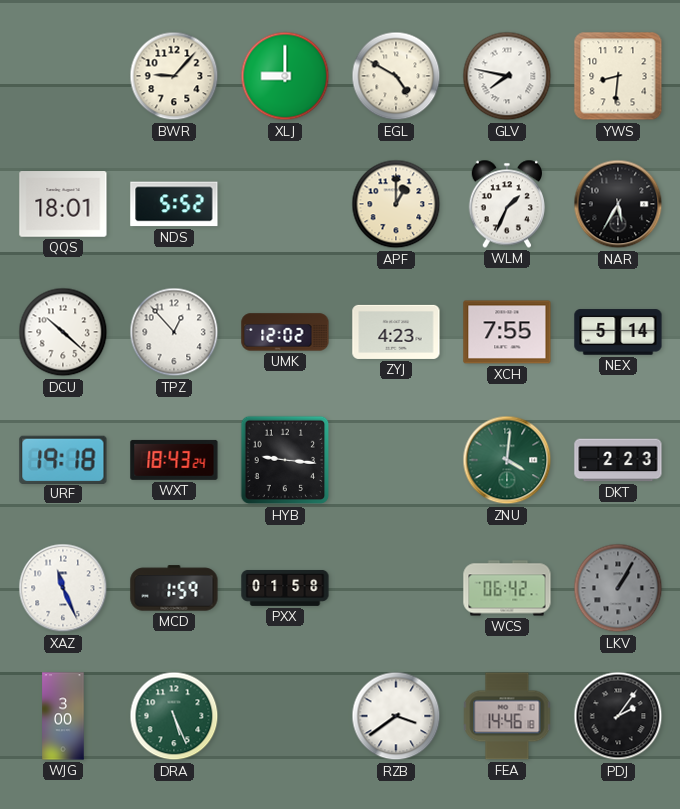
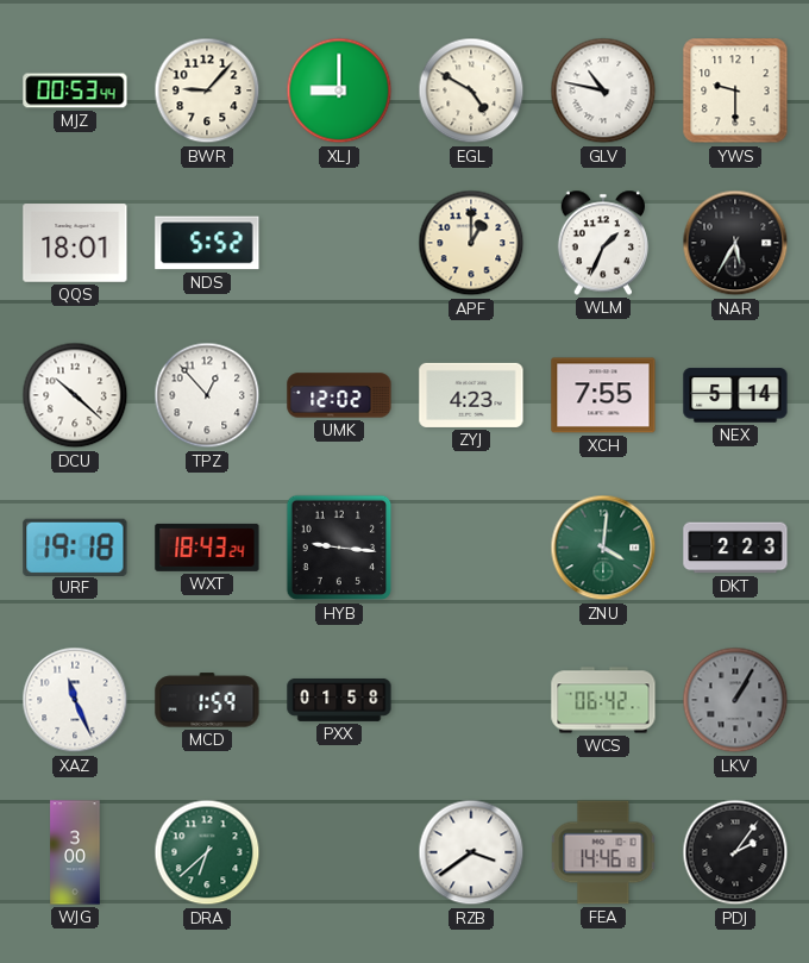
MJZ: none -> 00:53 (75, 90)
GLV: 7:47 -> 10:47 (603, 90)
YWS: 8:31 -> 9:30 (735, 90)
DRA: 5:26 -> 6:38 (207, 852)
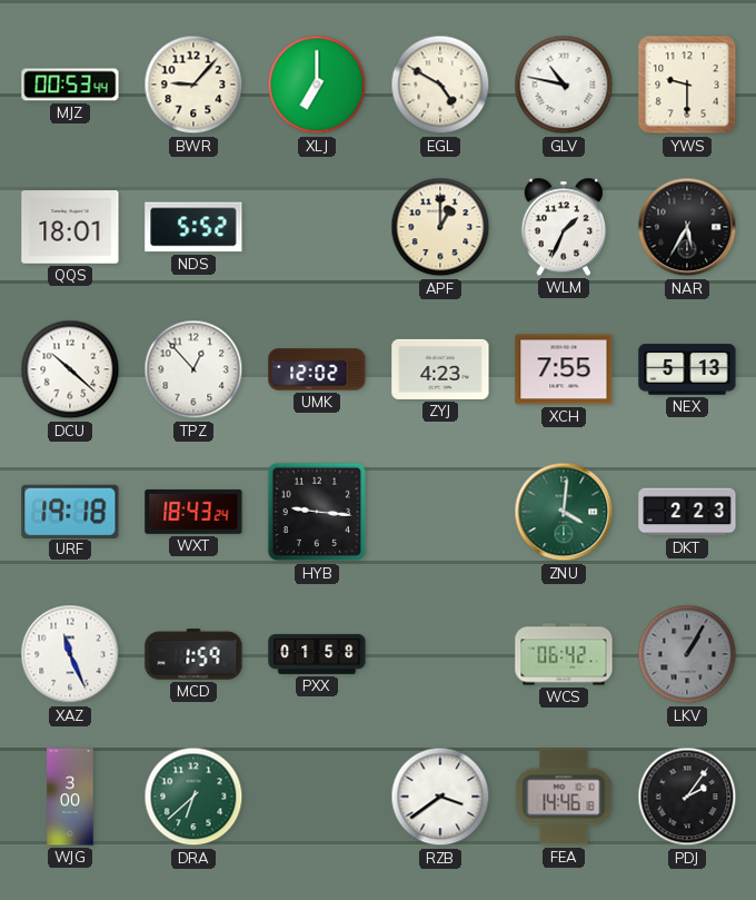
XLJ: 9:00 -> 7:00 (317, 85)
NEX: 5:14 -> 5:13 (687, 369)
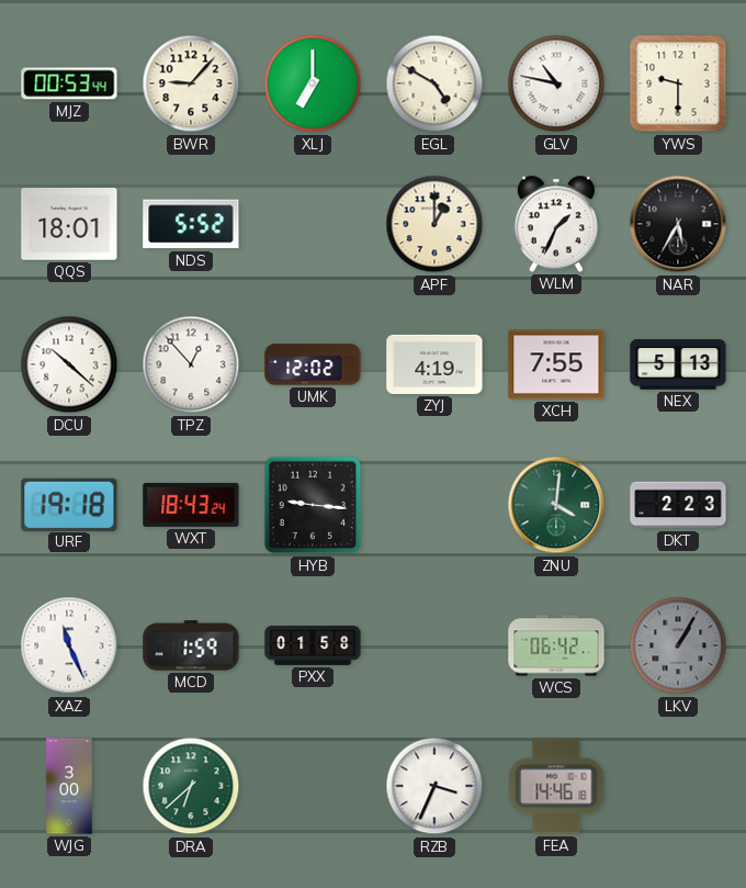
ZYJ: 4:23 -> 4:19 (434, 364)
RZB: 3:39 -> 3:34 (434, 786)
PDJ: 2:06 -> none (687, 797)
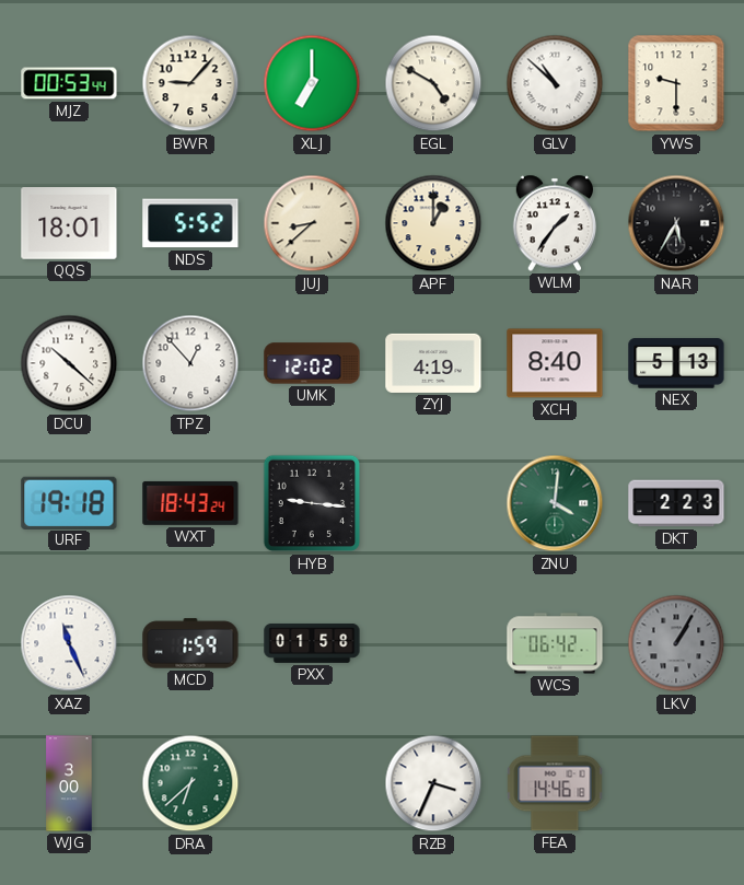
GLV: 10:47 -> 10:52 (555, 83)
JUJ: none -> 8:38 (312, 223)
WLM: 1:34 -> 1:36 (554, 223)
XCH: 7:55 -> 8:40 (555, 363)
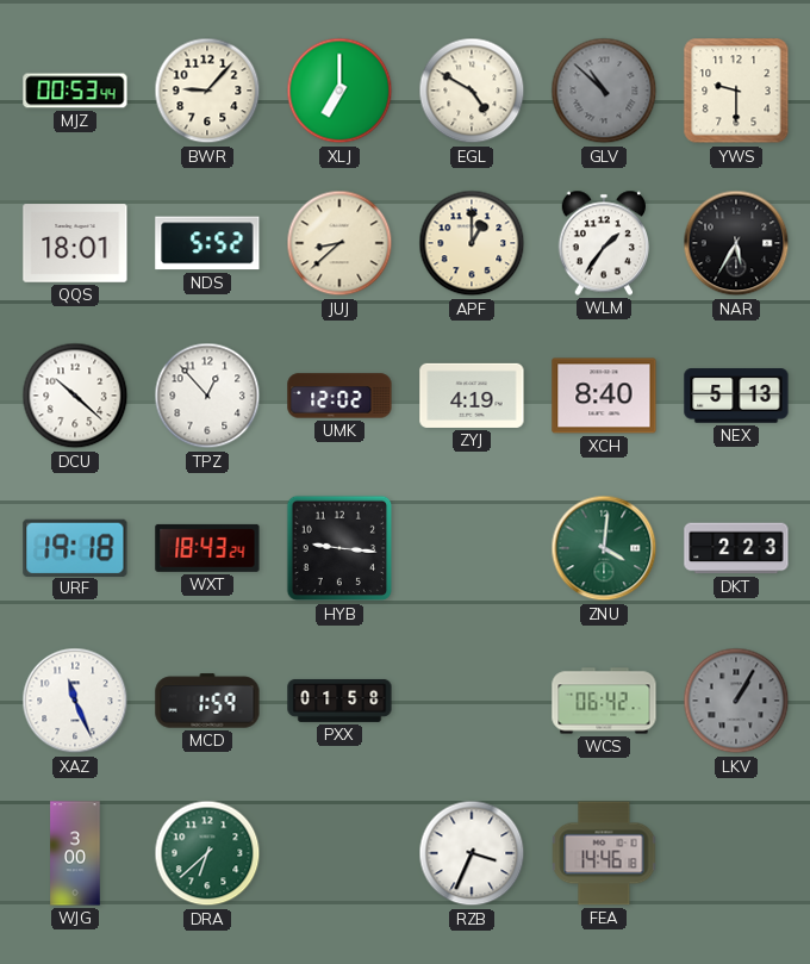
GLV dial: white -> grey (604, 91)
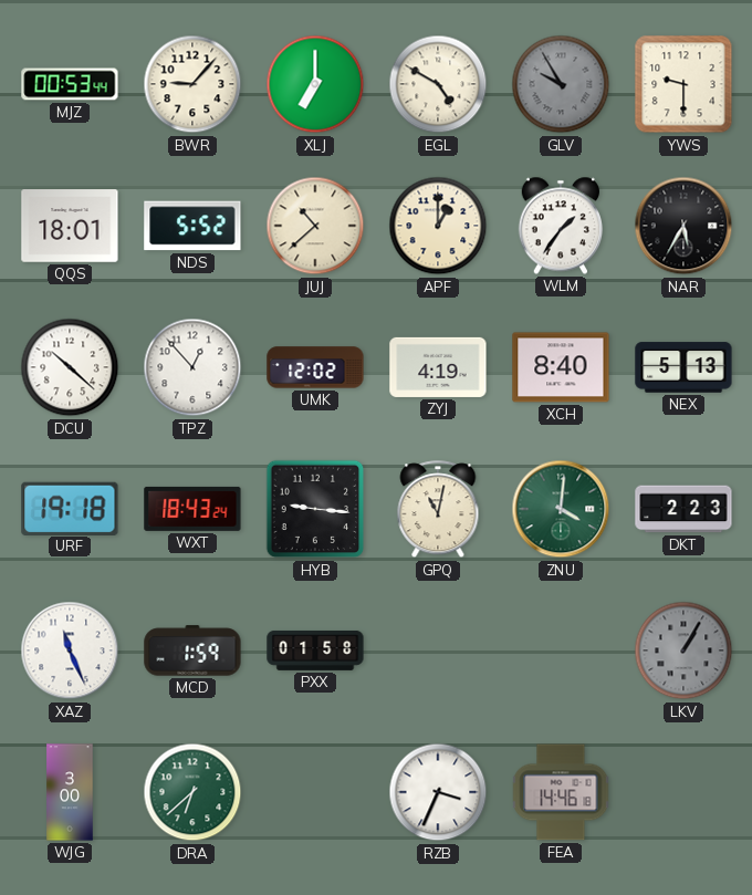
GLV: 10:52 -> 9:55 (561, 84)
JUJ: 8:38 -> 10:38 (315, 226)
GPQ: none -> 11:02 (438, 510)
WCS: 06:42 -> none (604, 701)
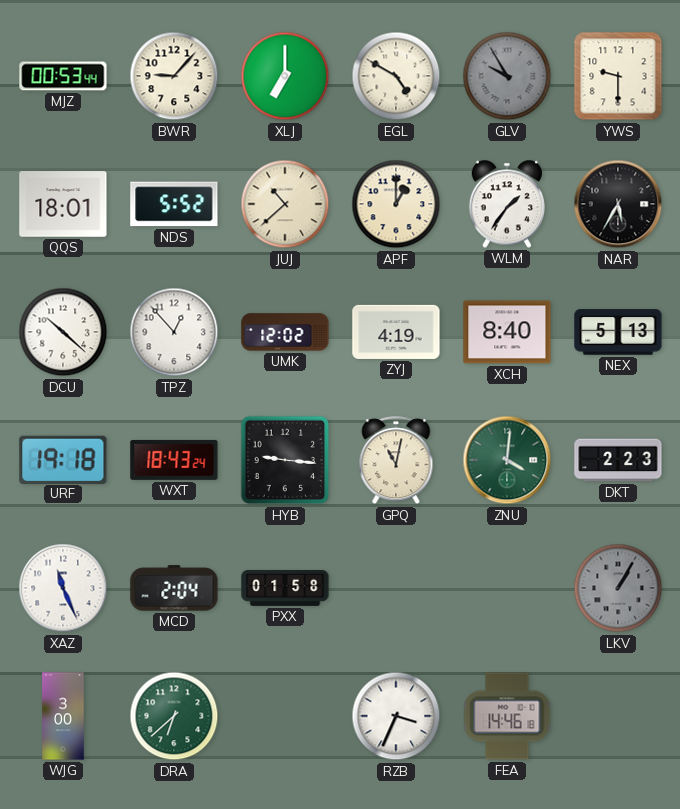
MCD: 1:59 -> 2:04 (174, 588)
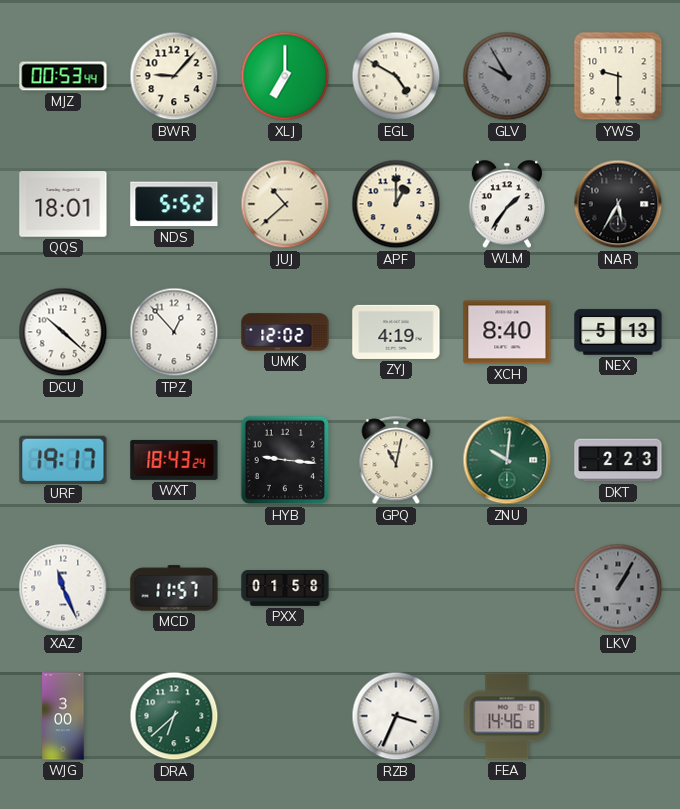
URF: 19:18 -> 19:17 (63, 459)
ZNU: 4:01 -> 10:01 (507, 460)
MCD: 2:04 -> 11:57 (174, 588)
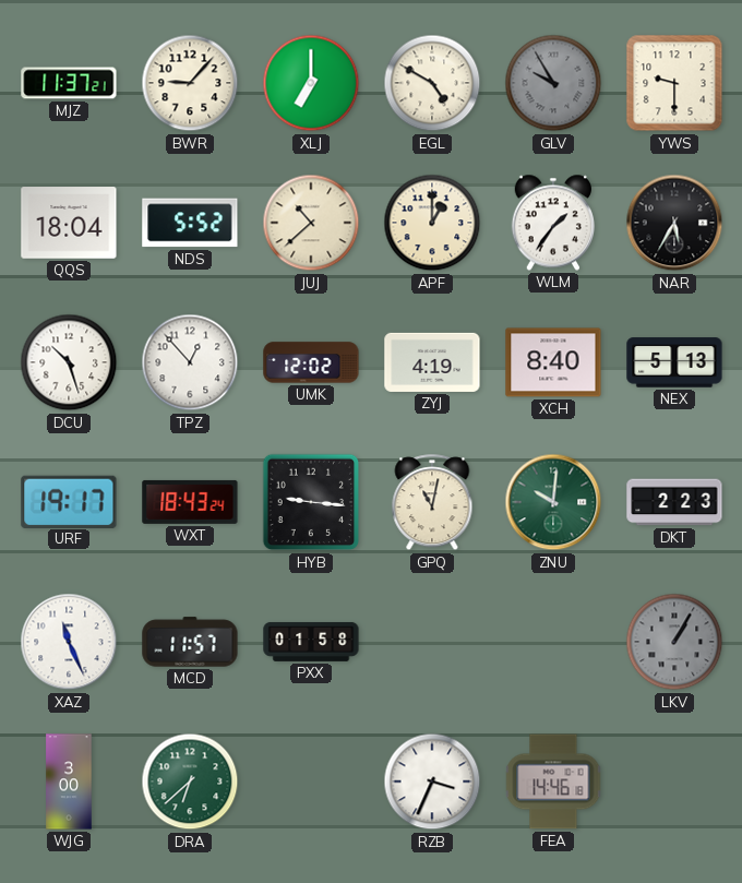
MJZ: 00:53 -> 11:37 (69, 83)
QQS: 18:01 -> 18:04 (69, 223)
DCU: 10:22 -> 10:27 (69, 362)
